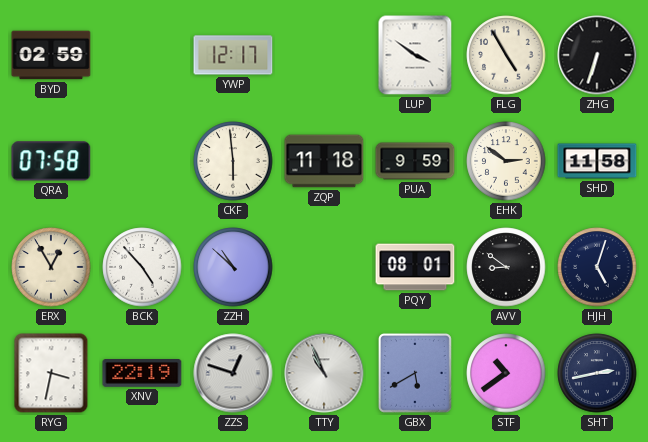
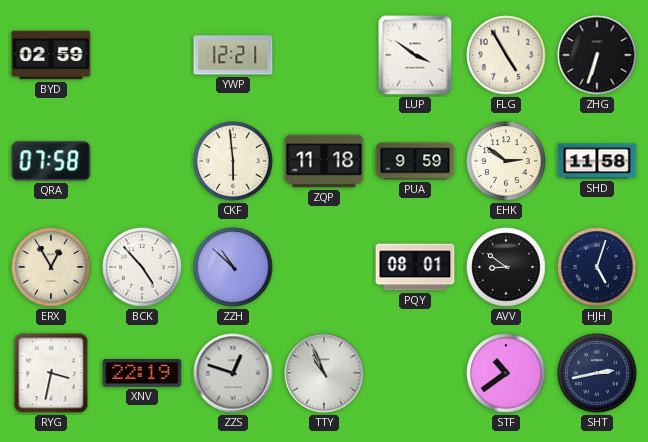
YWP: 12:17 -> 12:21 (233, 55)
GBX: 5:40 -> none (415, 373)
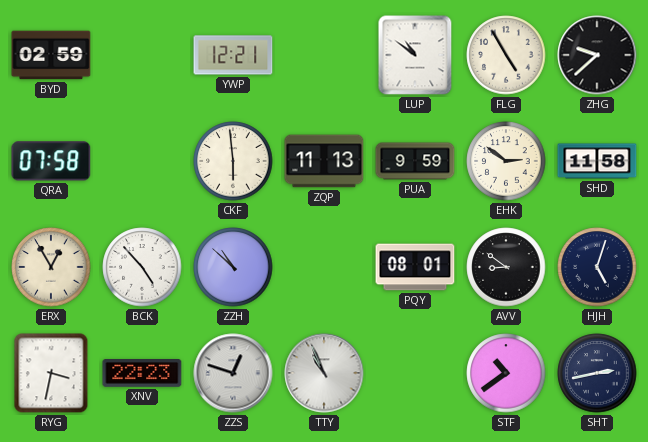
LUP: 3:51 -> 10:51 (415, 55)
ZHG: 6:33 -> 9:38 (597, 55)
ZQP: 11:18 -> 11:13 (324, 161)
XNV: 22:19 -> 22:23 (142, 374)
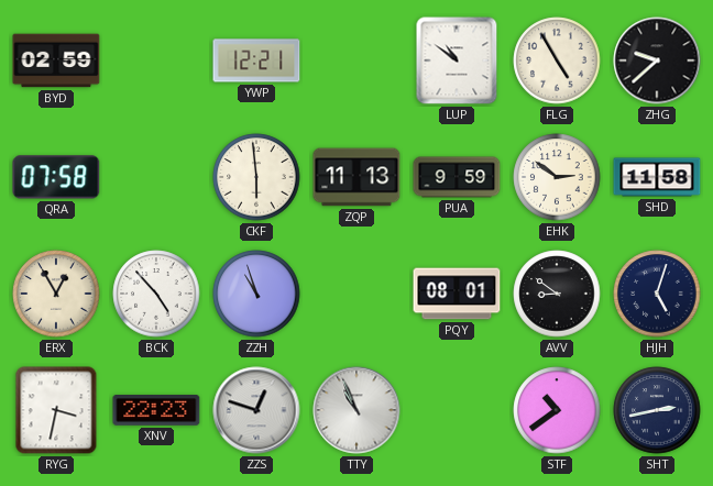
ZZH: 10:52 -> 10:57 (256, 294)
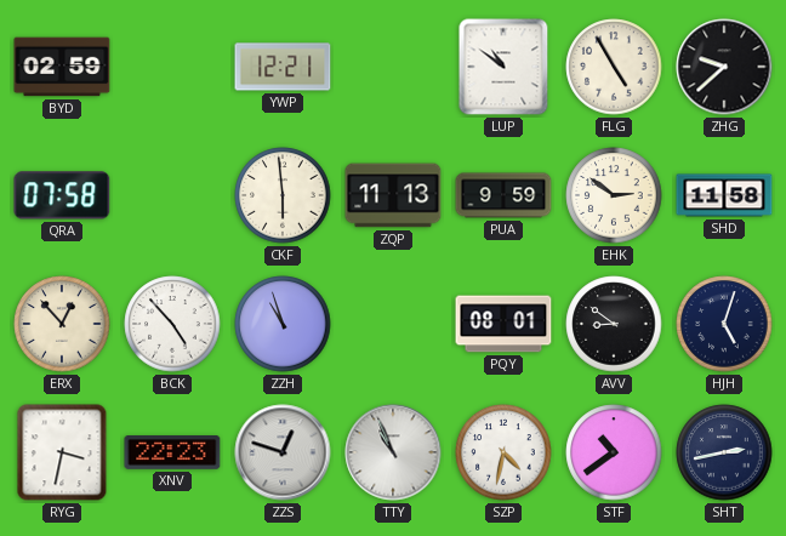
ERX: 12:55 -> 12:53 (62, 324)
SZP: none -> 4:32 (503, 452)
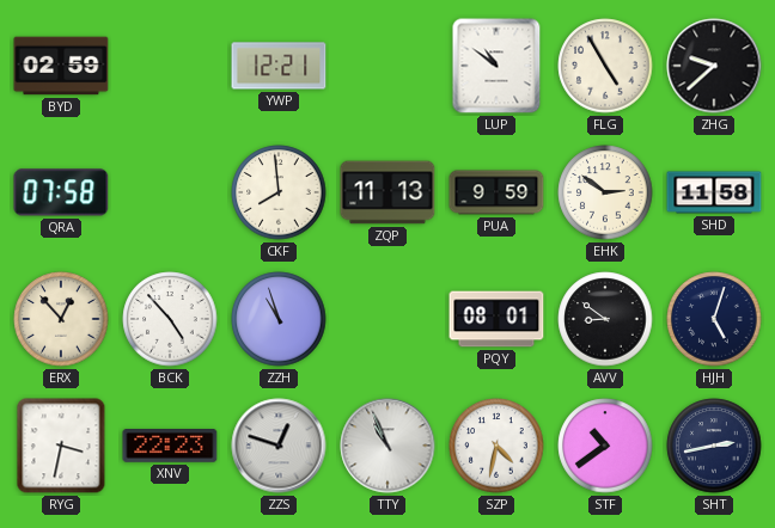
CKF: 5:59 -> 7:59 (279, 192)
